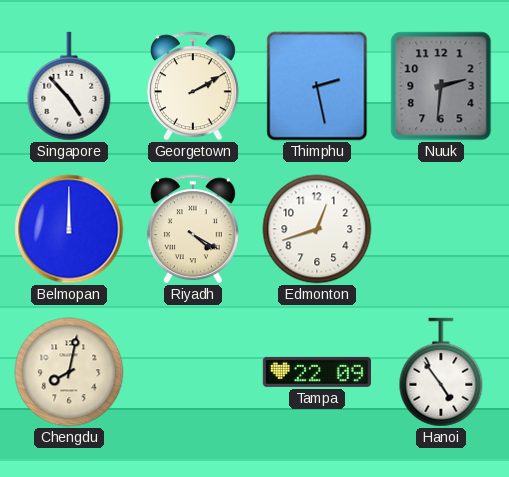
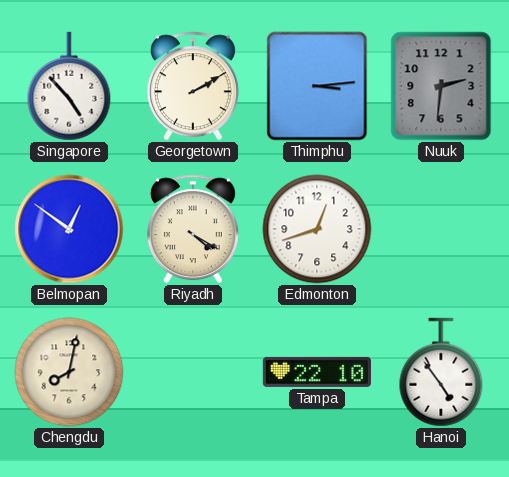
Thimphu: 2:28 -> 3:14 (317, 86)
Belmopan: 12:00 -> 12:51 (69, 229)
Tampa: 22:09 -> 22:10 (317, 372)
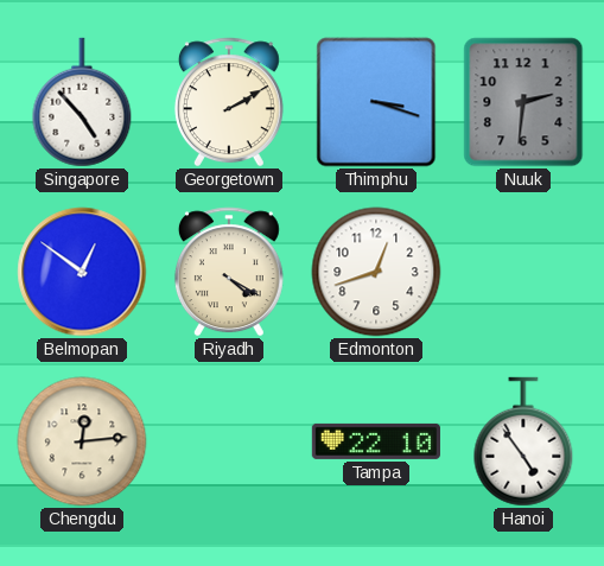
Thimphu: 3:14 -> 3:18 (376, 102)
Chengdu: 8:02 -> 12:14 (82, 441)
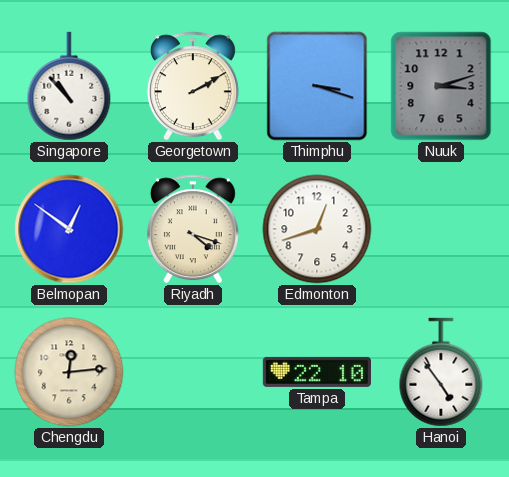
Singapore: 4:53 -> 10:53 (69, 86)
Nuuk: 2:31 -> 3:12 (441, 86)
Riyadh: 4:20 -> 4:18 (193, 229)
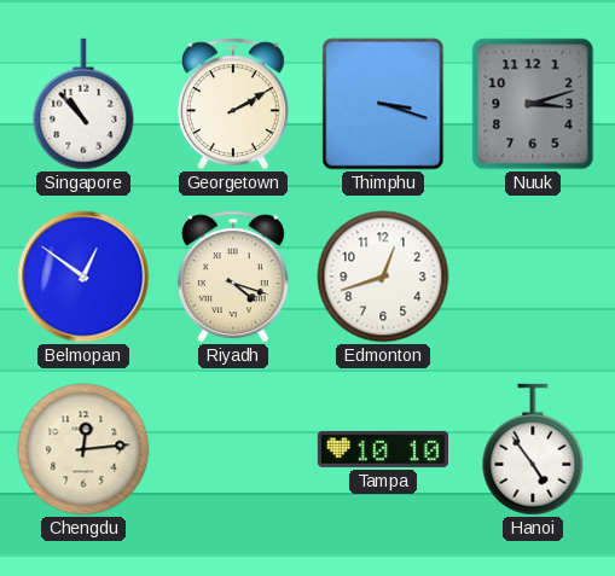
Tampa: 22:10 -> 10:10 (383, 449)
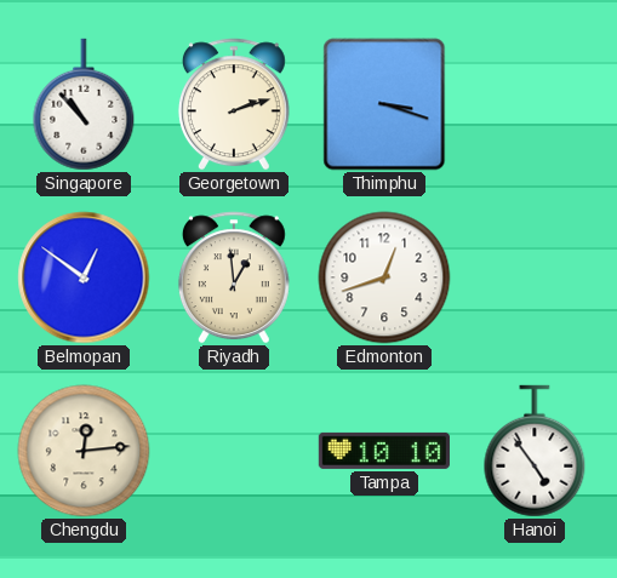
Georgetown: 2:10 -> 2:12 (234, 104)
Nuuk: 3:12 -> none (533, 104)
Riyadh: 4:18 -> 12:59 (234, 277)
